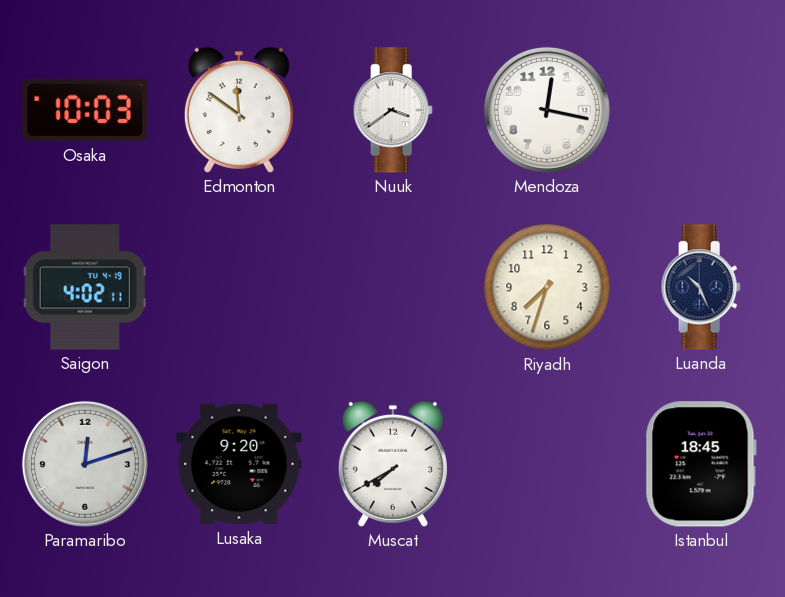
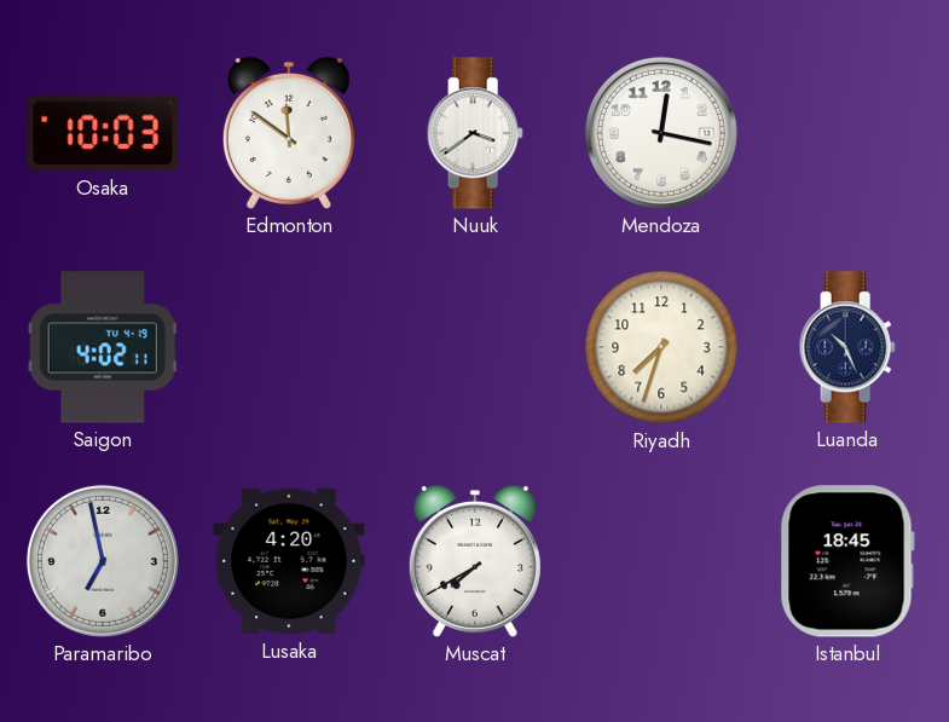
Paramaribo: 12:12 -> 6:58 (103, 561)
Lusaka: 9:20 -> 4:20 (289, 561)
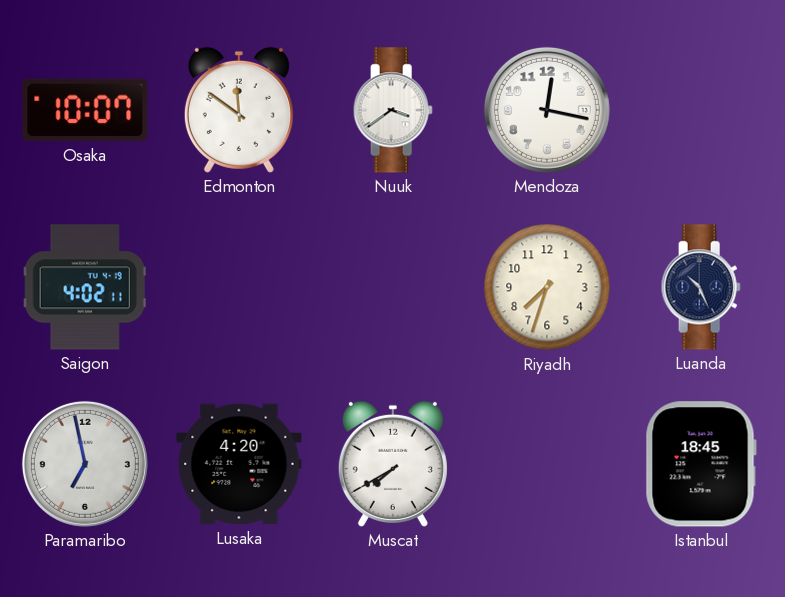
Osaka: 10:03 -> 10:07 (85, 110)
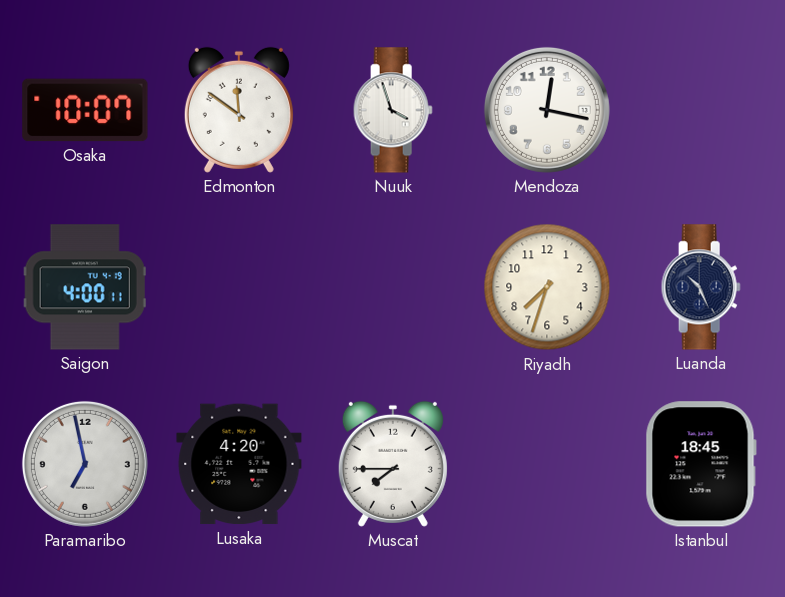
Nuuk: 3:39 -> 3:57 (393, 110)
Saigon: 4:02 -> 4:00 (85, 287)
Muscat: 7:40 -> 7:45 (393, 464)
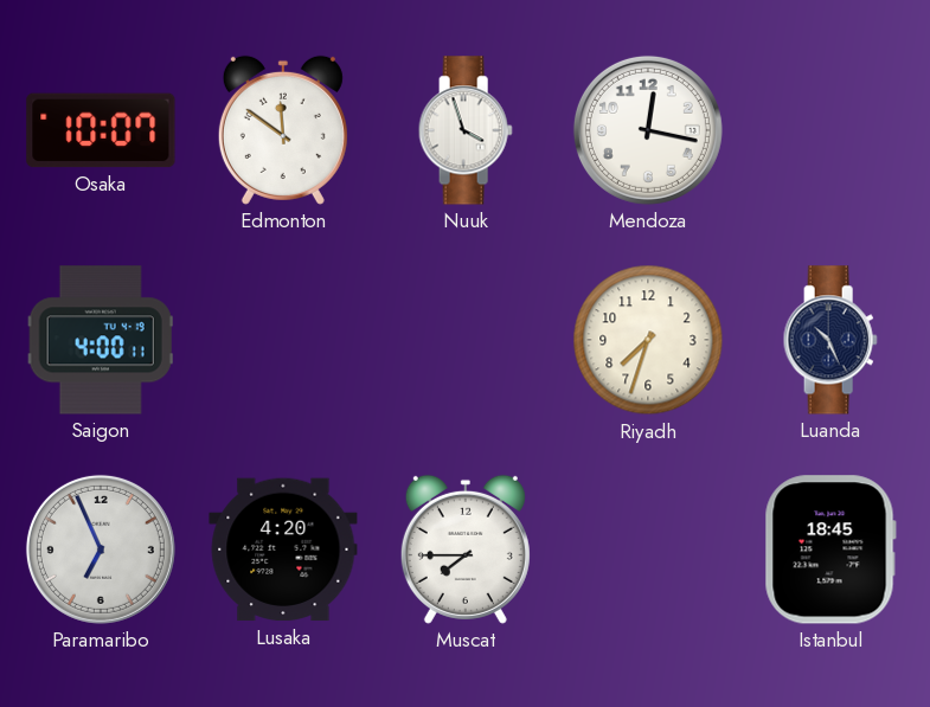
Paramaribo: 6:58 -> 6:56 (101, 549)
